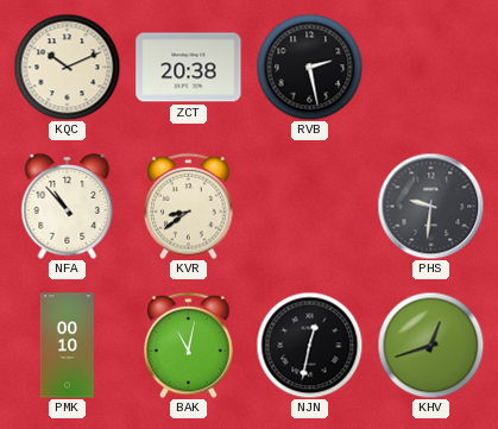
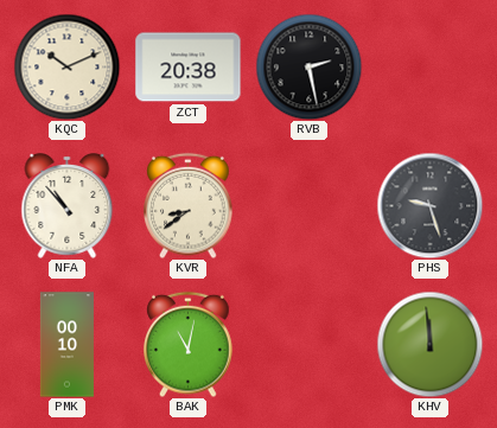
PHS: 9:31 -> 9:27 (429, 205)
NJN: 12:32 -> none (309, 345)
KHV: 12:42 -> 11:59 (429, 344)
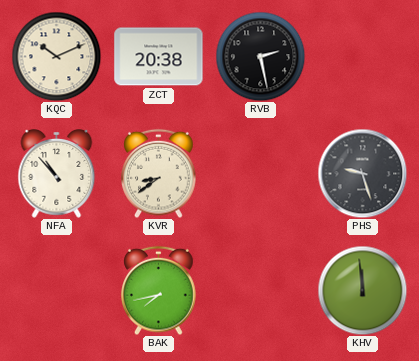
PMK: 00:10 -> none (66, 345)
BAK: 11:02 -> 7:43 (159, 290)
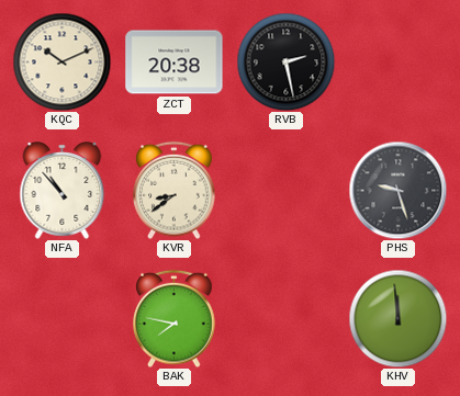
BAK: 7:43 -> 7:47 (175, 318)
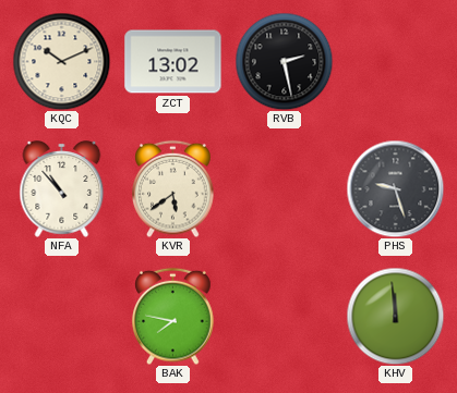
ZCT: 20:38 -> 13:02 (173, 62)
KVR: 8:39 -> 5:39 (173, 188)
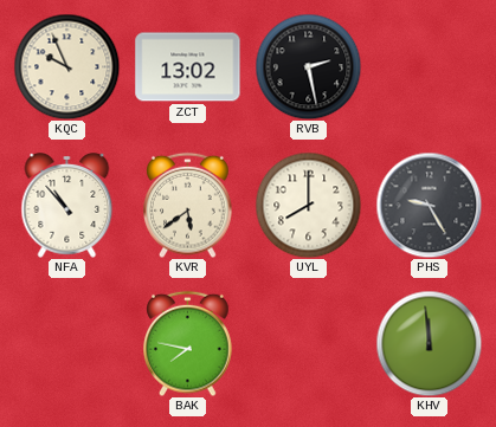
KQC: 10:11 -> 9:56 (66, 66)
UYL: none -> 8:00 (308, 205)
PHS: 9:27 -> 9:25 (429, 205)
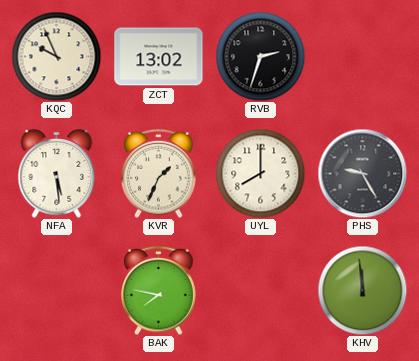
RVB: 2:28 -> 2:33 (260, 56)
NFA: 10:53 -> 5:29 (57, 174)
KVR: 5:39 -> 1:34 (159, 173)
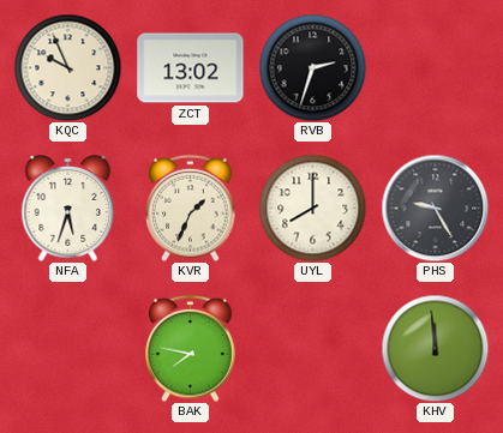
NFA: 5:29 -> 5:33 (68, 209)
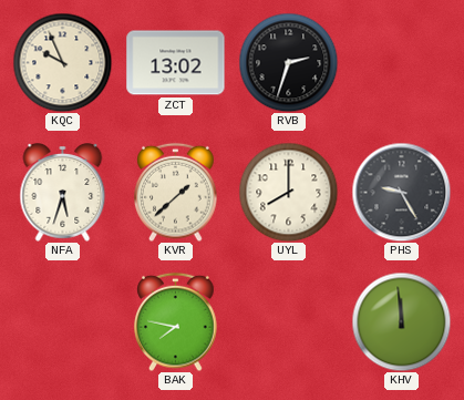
KVR: 1:34 -> 1:38 (176, 192)
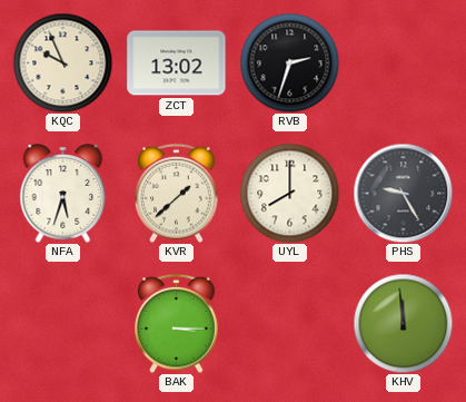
BAK: 7:47 -> 3:15 (177, 323)
